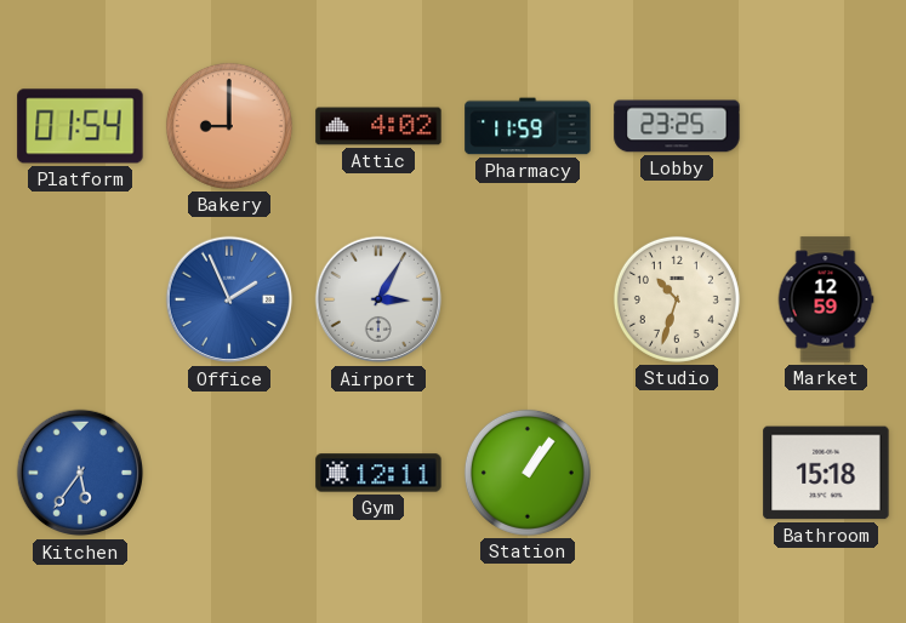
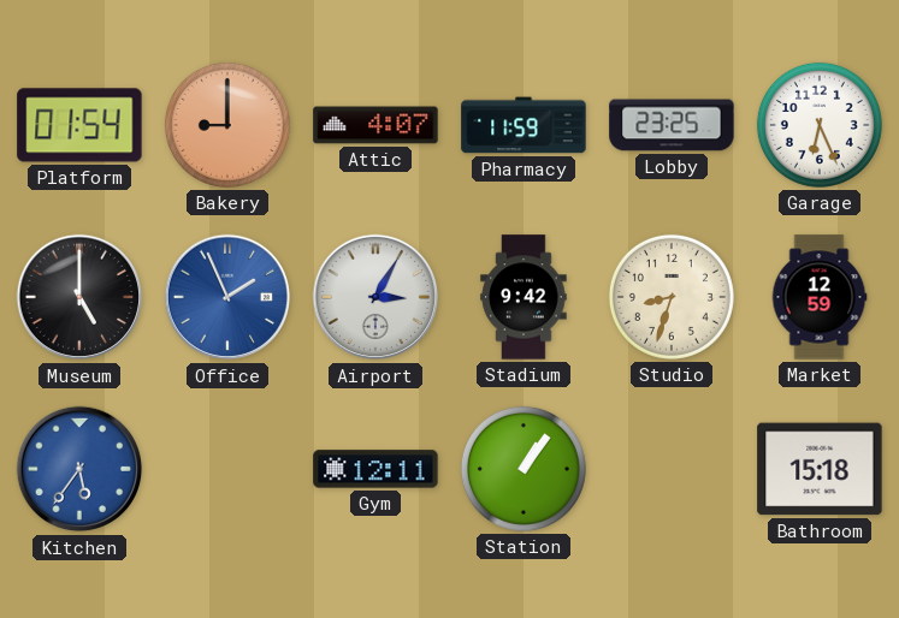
Attic: 4:02 -> 4:07 (375, 125)
Garage: none -> 6:26 (820, 125)
Museum: none -> 5:00 (79, 297)
Stadium: none -> 9:42 (524, 297)
Studio: 10:33 -> 8:33 (672, 297)
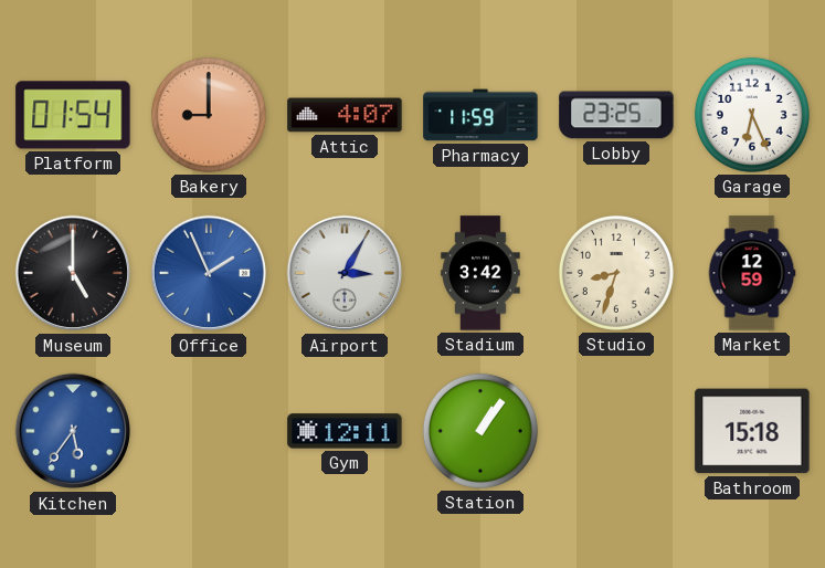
Stadium: 9:42 -> 3:42 (480, 273)
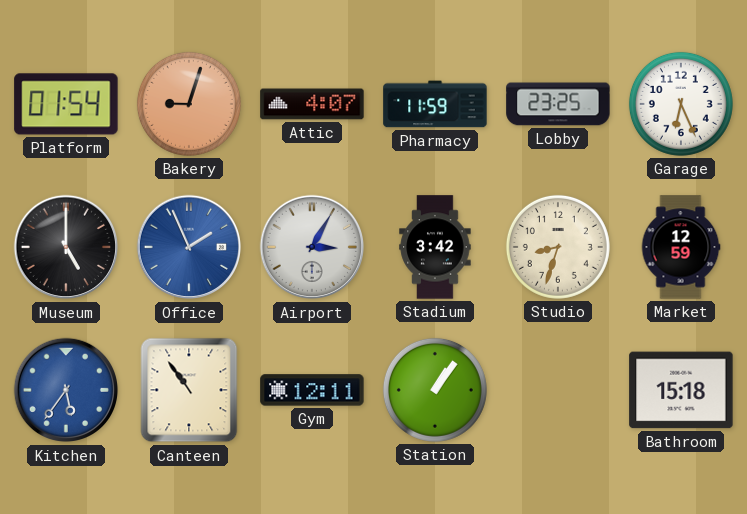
Bakery: 9:00 -> 9:03 (189, 104)
Canteen: none -> 10:54 (189, 390)
